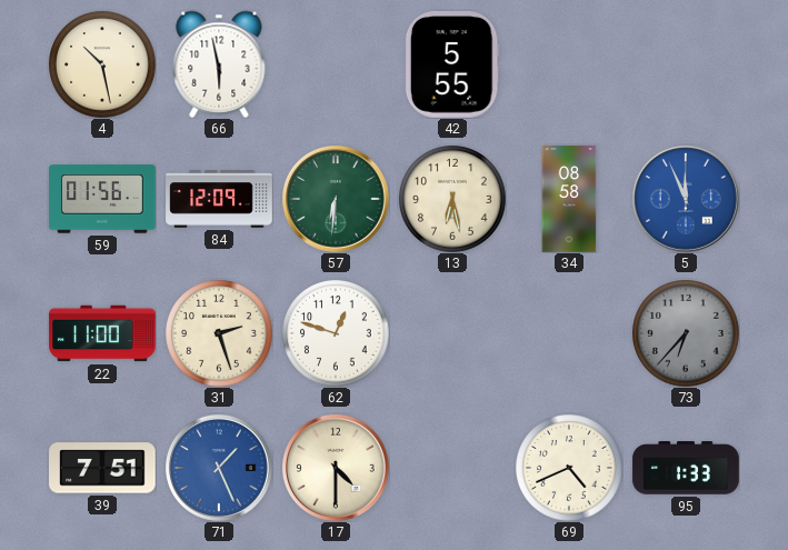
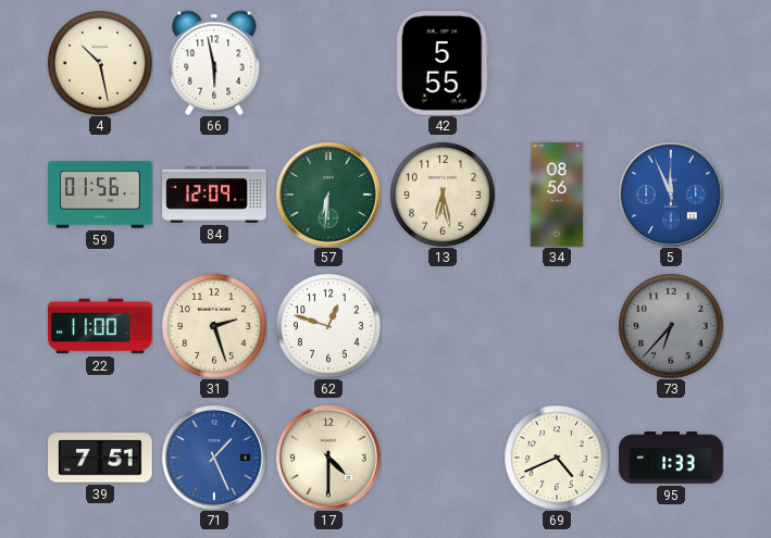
34: 08:58 -> 08:56 (557, 195)
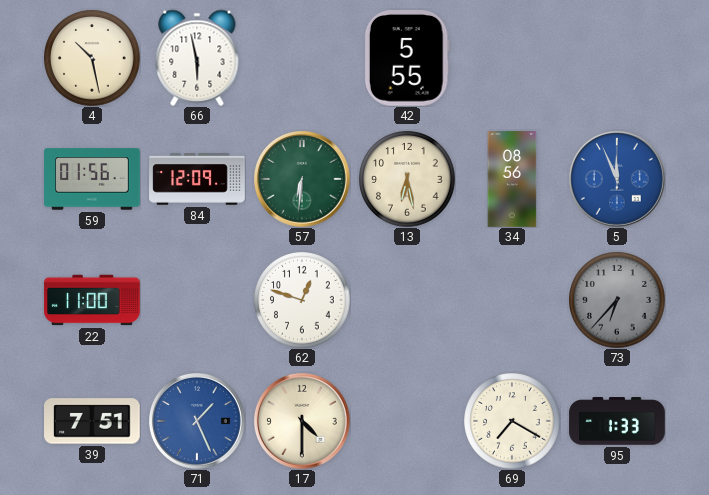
31: 2:27 -> none (214, 326)
69: 4:41 -> 7:20 (512, 421)
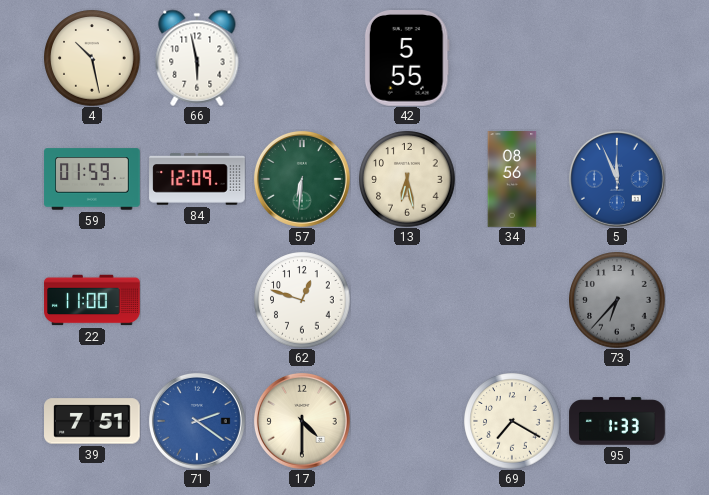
59: 01:56 -> 01:59 (92, 179)
71: 1:26 -> 2:21 (197, 421)
